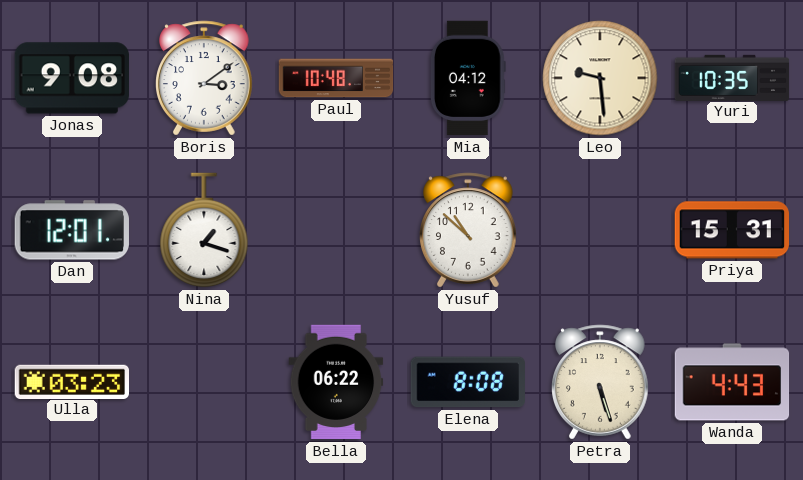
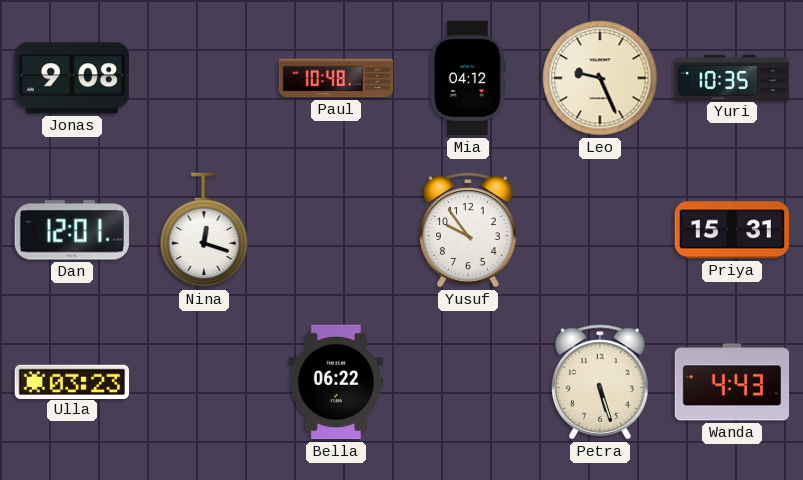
Boris: 3:09 -> none (205, 78)
Leo: 9:29 -> 9:26 (600, 78)
Nina: 1:18 -> 12:18 (204, 230)
Yusuf: 10:52 -> 9:54 (469, 230)
Elena: 8:08 -> none (468, 382)
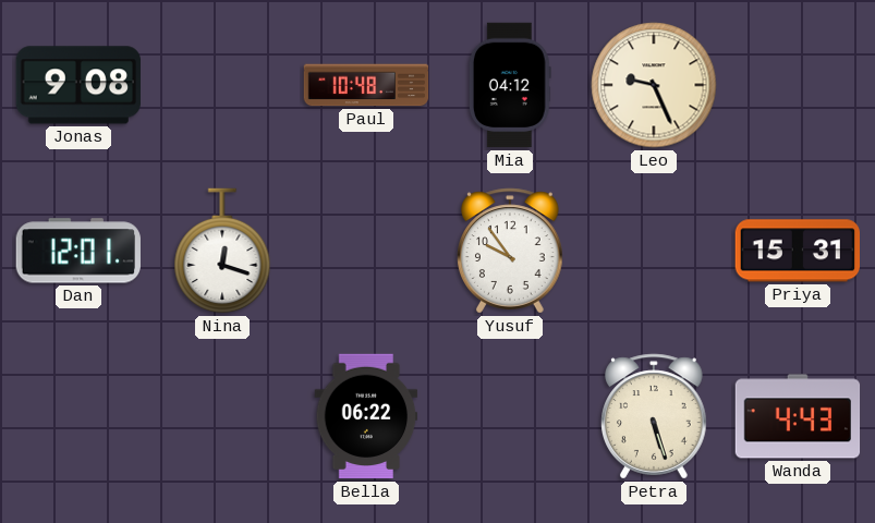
Yuri: 10:35 -> none (732, 77)
Ulla: 03:23 -> none (72, 381)
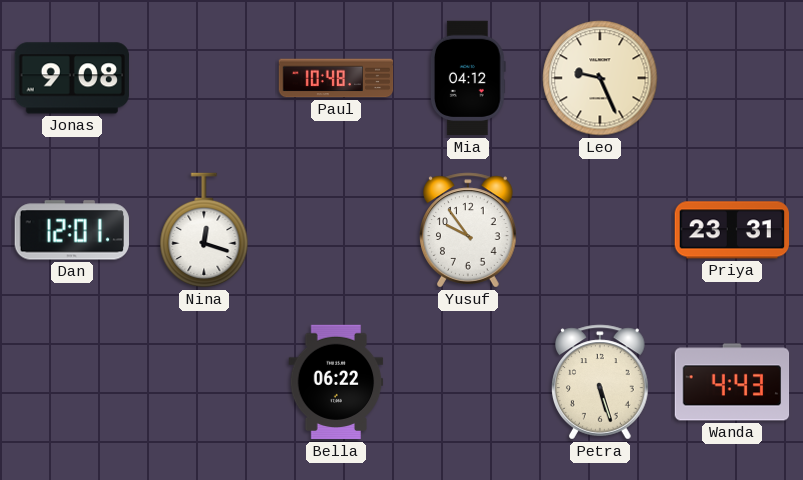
Priya: 15:31 -> 23:31 (731, 230)
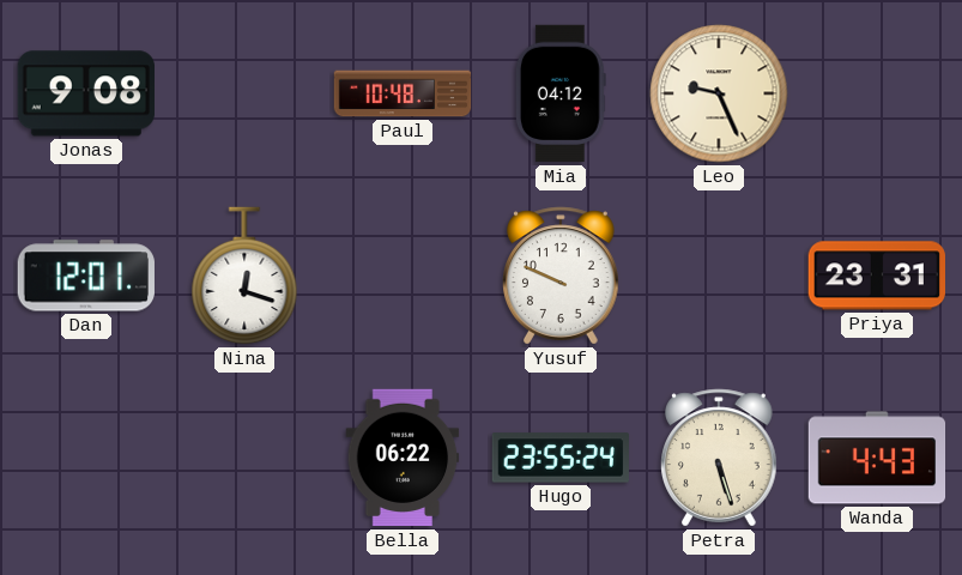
Yusuf: 9:54 -> 9:49 (562, 276)
Hugo: none -> 23:55 (561, 458)
